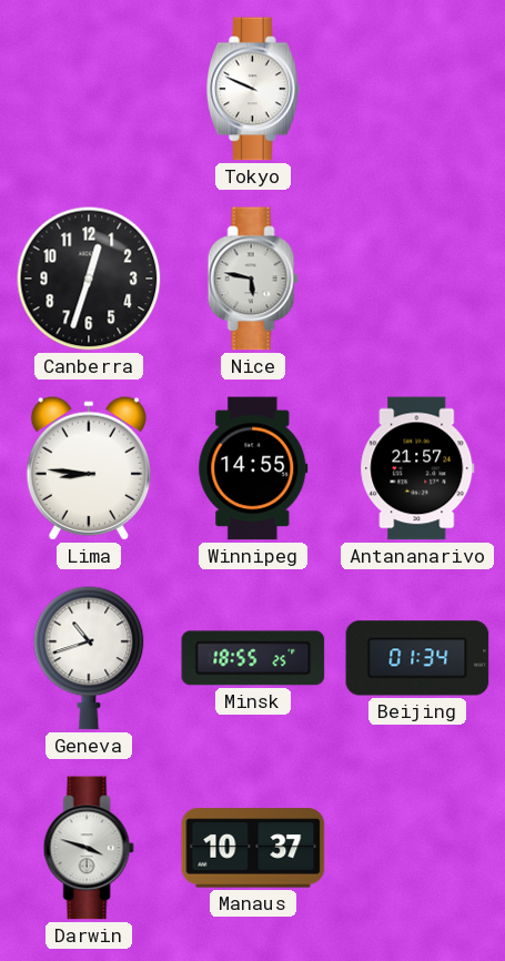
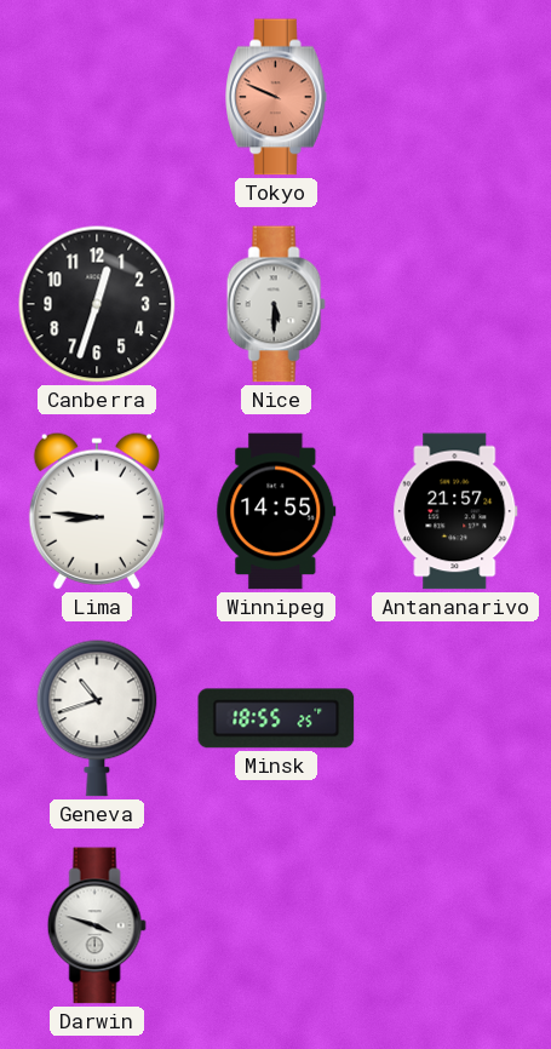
Tokyo dial: white -> salmon (277, 97)
Nice: 5:47 -> 5:30 (276, 304)
Beijing: 01:34 -> none (417, 658)
Manaus: 10:37 -> none (253, 848)
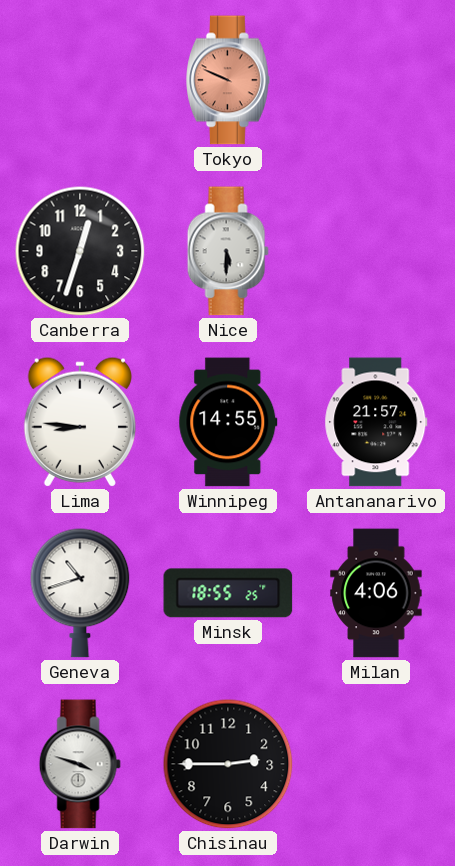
Milan: none -> 4:06 (376, 593)
Chisinau: none -> 2:45 (228, 764)
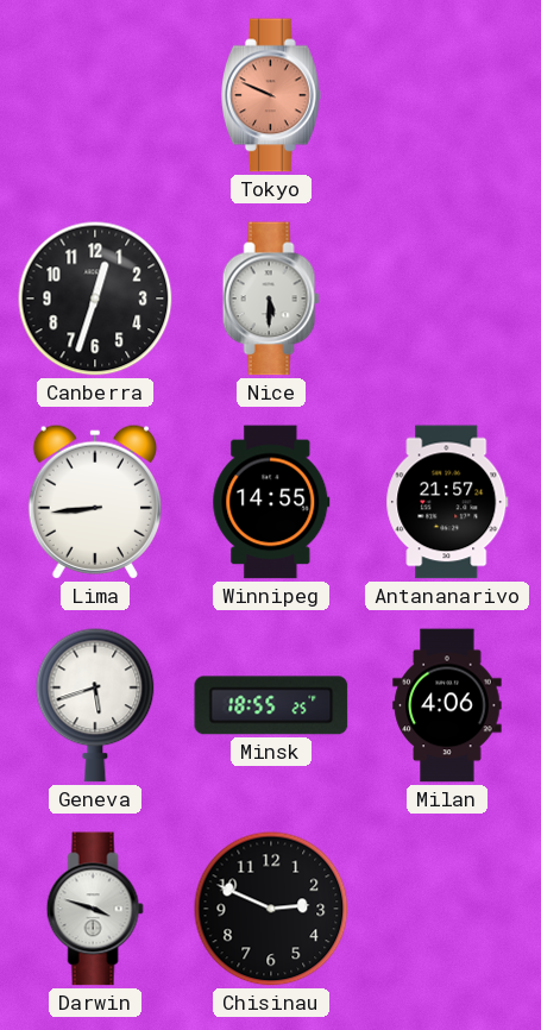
Lima: 8:46 -> 8:44 (95, 502)
Geneva: 10:42 -> 5:42 (95, 705)
Chisinau: 2:45 -> 2:49 (271, 909)
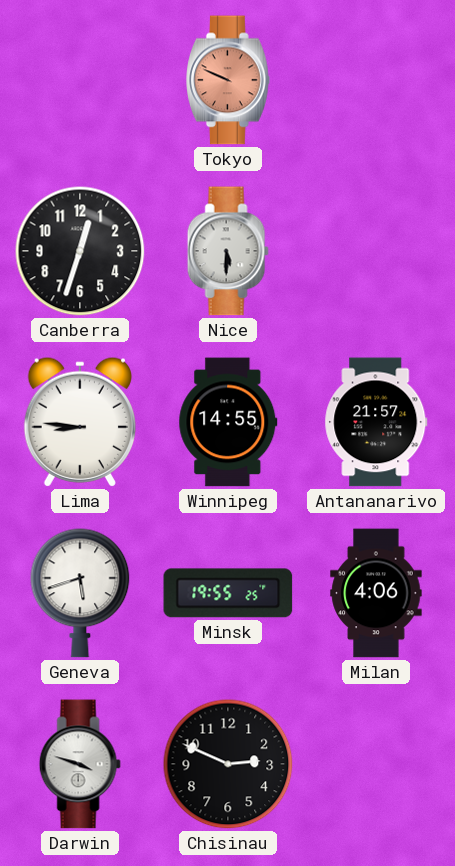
Lima: 8:44 -> 8:46 (80, 422)
Minsk: 18:55 -> 19:55 (228, 593)
